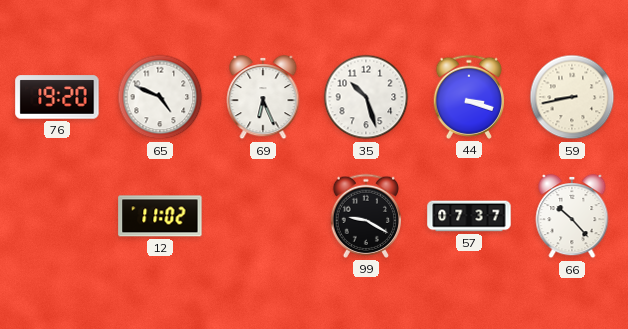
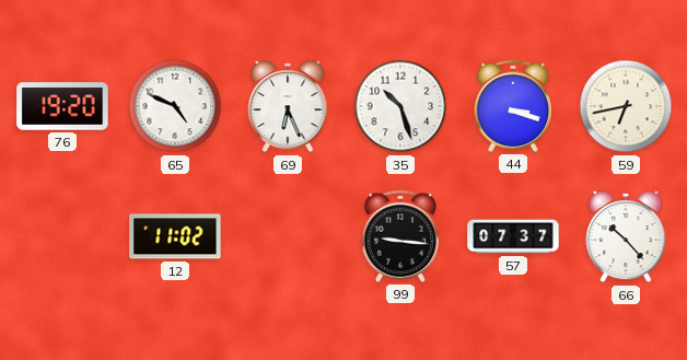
59: 8:43 -> 6:43 (626, 106)
99: 9:20 -> 9:16 (399, 236)
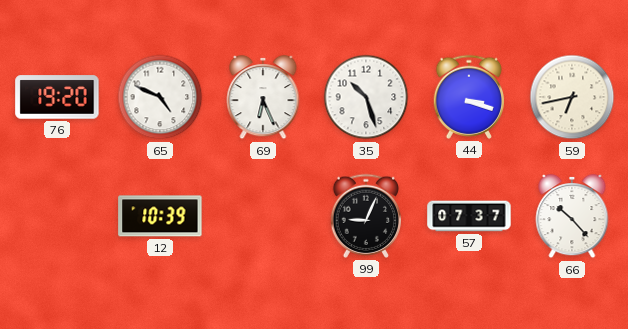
12: 11:02 -> 10:39 (160, 216)
99: 9:16 -> 9:04 (365, 216)
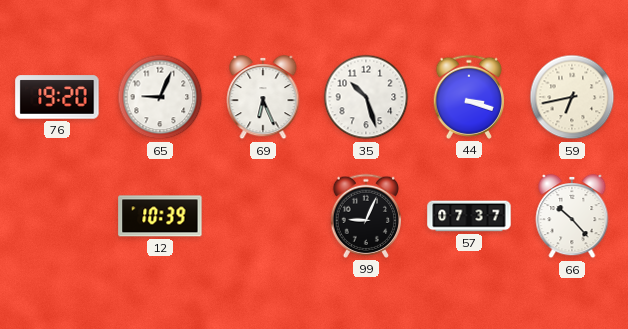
65: 4:49 -> 9:04 (160, 97)
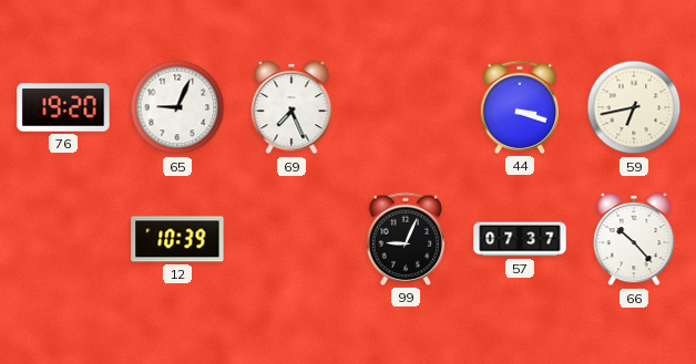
69: 6:26 -> 7:26 (291, 107)
35: 10:27 -> none (366, 97)
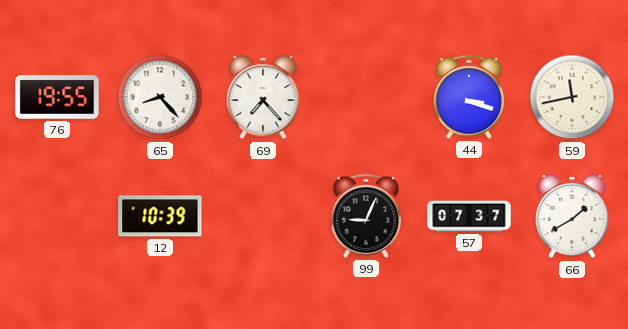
76: 19:20 -> 19:55 (57, 97)
65: 9:04 -> 8:23 (160, 97)
69: 7:26 -> 7:23 (263, 97)
59: 6:43 -> 11:43 (572, 97)
66: 10:23 -> 1:40 (572, 216)
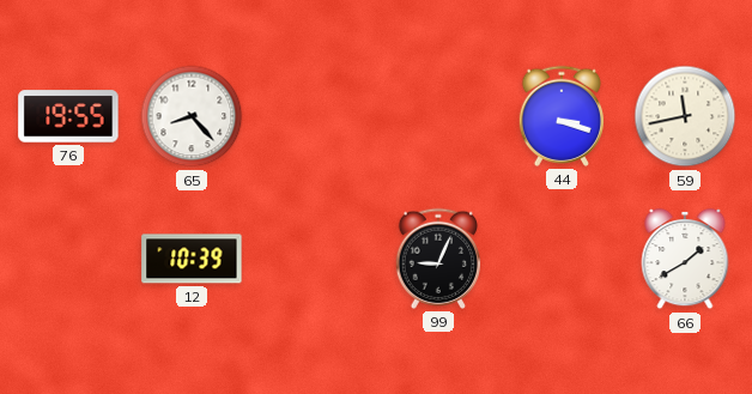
69: 7:23 -> none (263, 97)
57: 07:37 -> none (469, 216)
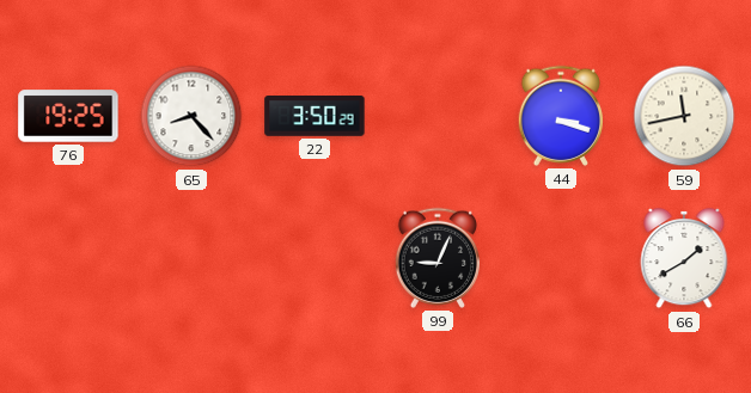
76: 19:55 -> 19:25 (68, 116)
22: none -> 3:50 (315, 116)
12: 10:39 -> none (192, 259)
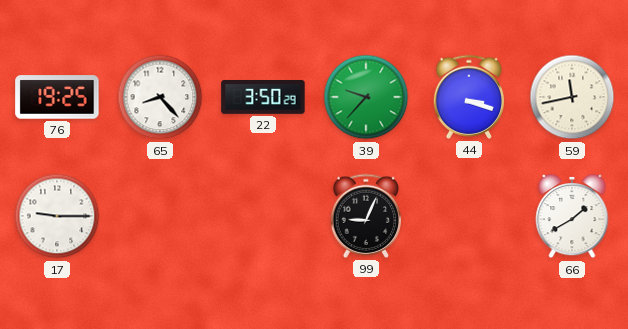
39: none -> 9:37 (366, 97)
17: none -> 9:15 (57, 216)
